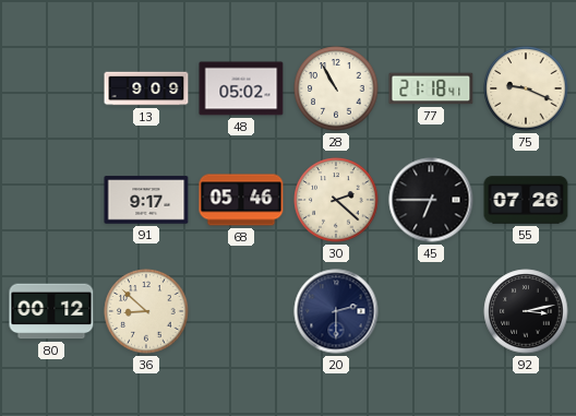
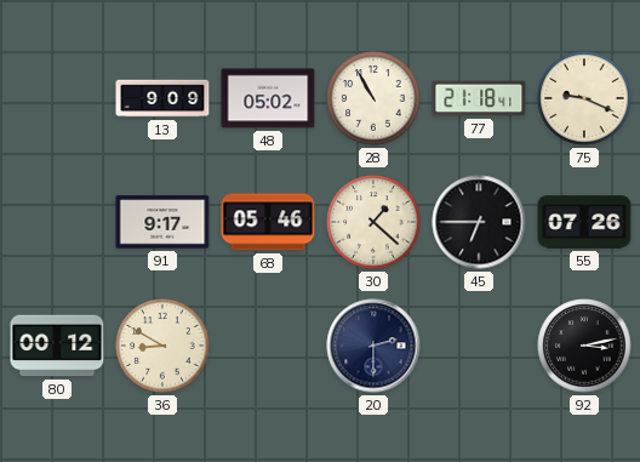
30: 2:22 -> 1:22 (373, 222)
36: 8:52 -> 8:50 (162, 346)
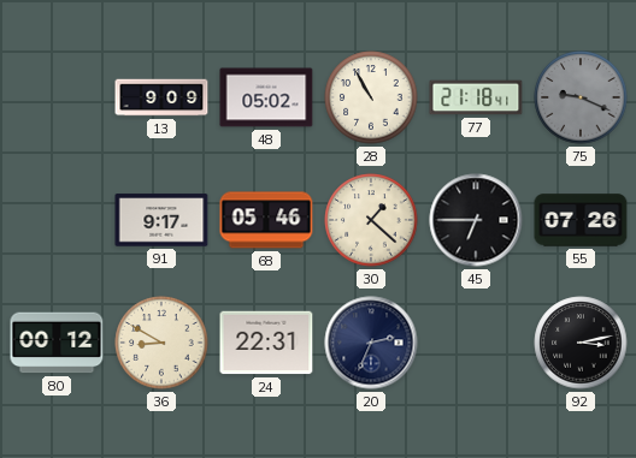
75 dial: cream -> grey (581, 97)
24: none -> 22:31 (266, 343)
20: 2:30 -> 2:34 (371, 343)
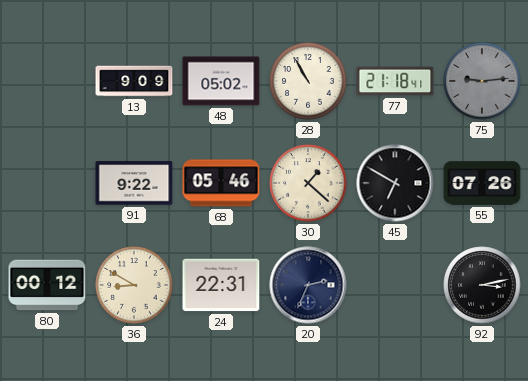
75: 9:19 -> 9:14 (482, 81)
91: 9:17 -> 9:22 (134, 183)
45: 6:45 -> 6:50 (395, 183)
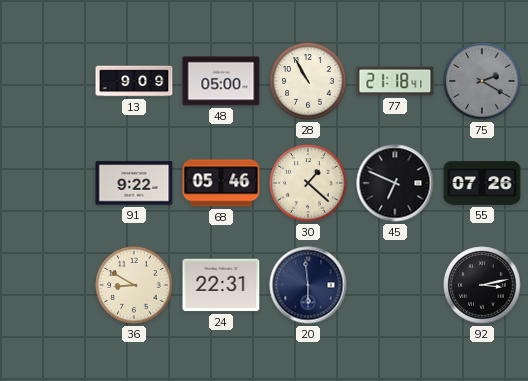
48: 05:02 -> 05:00 (221, 81)
75: 9:14 -> 2:20 (482, 81)
45: 6:50 -> 6:49 (395, 183)
80: 00:12 -> none (47, 285)
20: 2:34 -> 5:59 (308, 285)
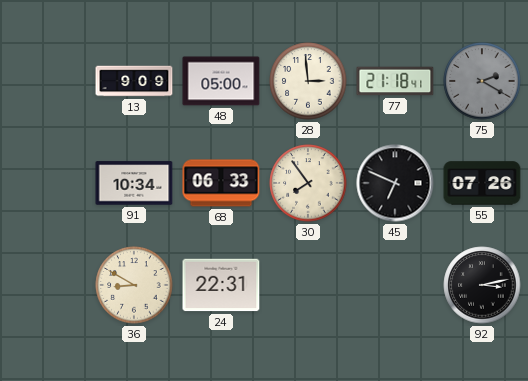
28: 10:55 -> 2:59 (308, 81)
91: 9:22 -> 10:34 (134, 183)
68: 05:46 -> 06:33 (221, 183)
30: 1:22 -> 7:54 (308, 183)
20: 5:59 -> none (308, 285)
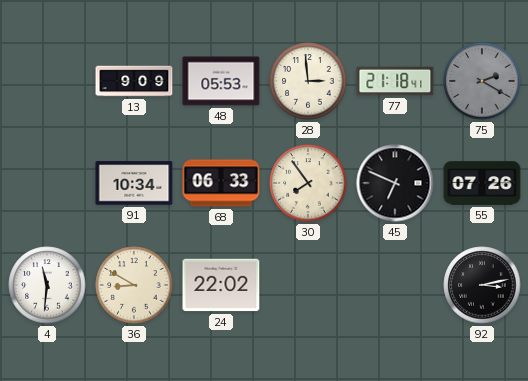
48: 05:00 -> 05:53 (221, 81)
4: none -> 11:31 (47, 285)
24: 22:31 -> 22:02 (221, 285)
